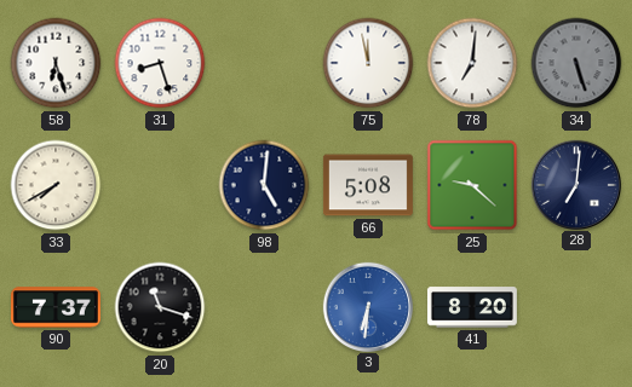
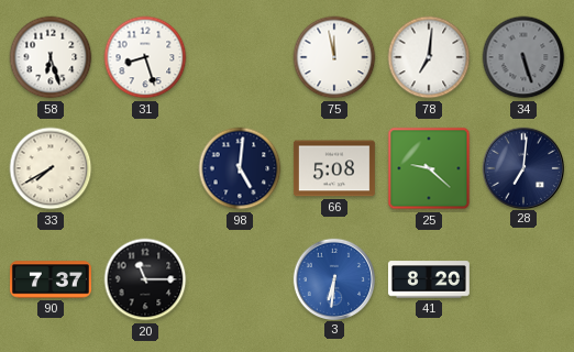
20: 11:18 -> 11:15 (145, 279)
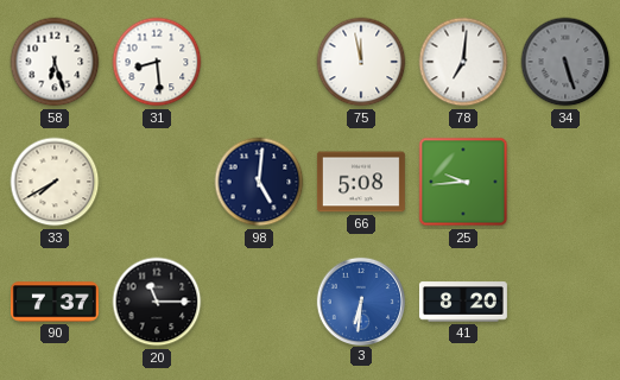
31: 8:27 -> 8:29 (157, 62)
25: 9:22 -> 9:44 (463, 182)
28: 7:01 -> none (522, 167)
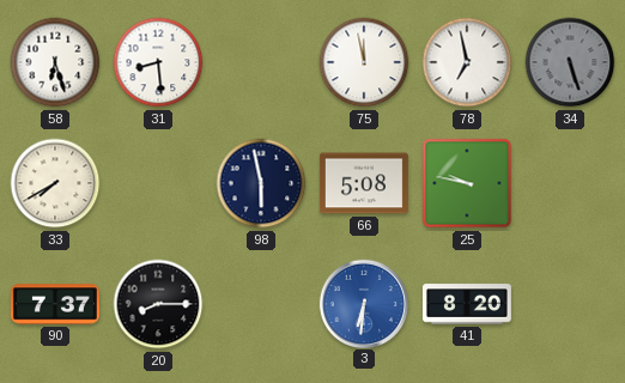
78: 7:01 -> 6:58 (467, 62)
98: 5:01 -> 5:58 (261, 183)
25: 9:44 -> 9:47 (467, 183)
20: 11:15 -> 8:15 (158, 304)
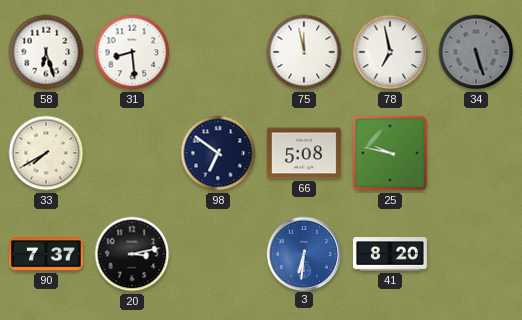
98: 5:58 -> 6:51 (218, 153)
20: 8:15 -> 3:13 (132, 254)
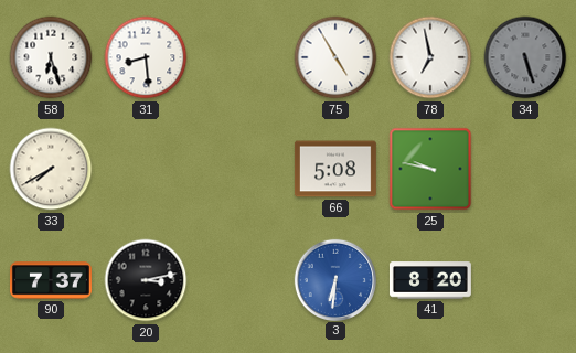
75: 11:58 -> 4:55 (335, 57)
98: 6:51 -> none (218, 153)
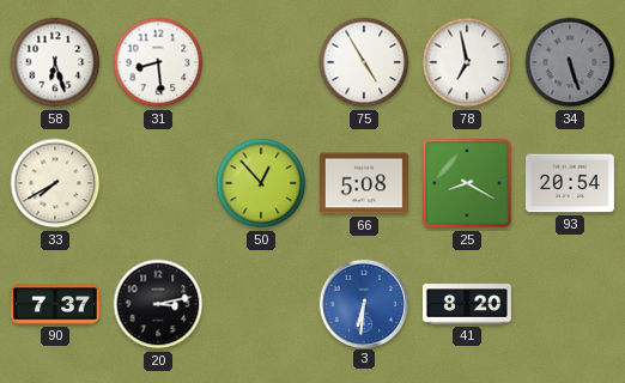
50: none -> 12:53 (261, 183)
25: 9:47 -> 8:20 (467, 183)
93: none -> 20:54 (570, 183)
